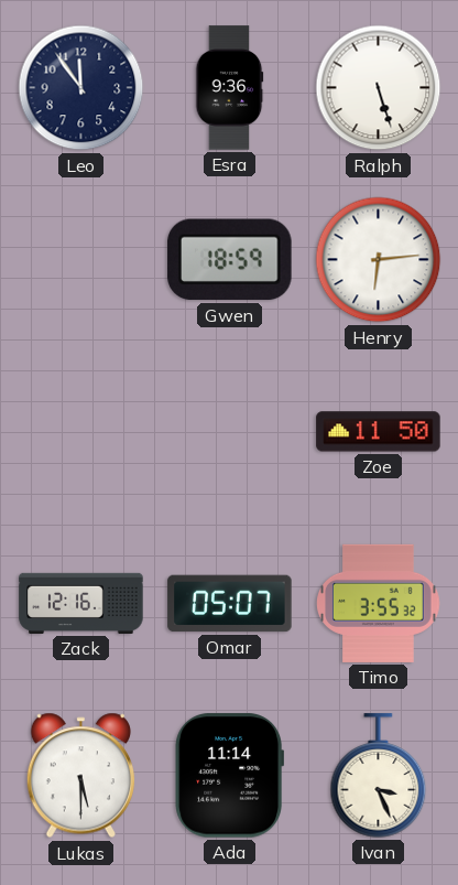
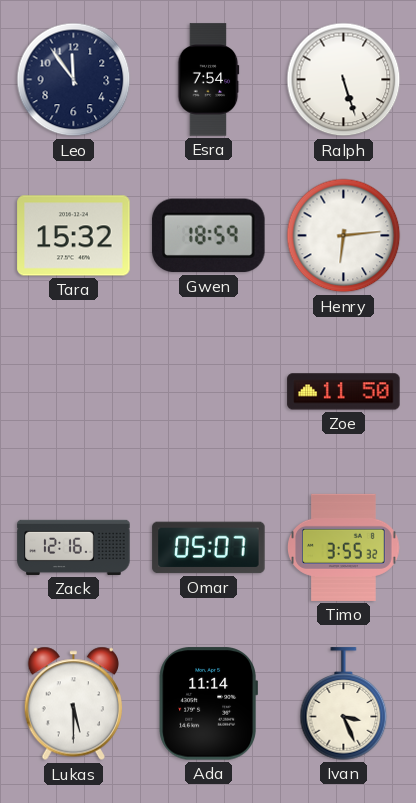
Esra: 9:36 -> 7:54 (208, 80)
Tara: none -> 15:32 (74, 236)
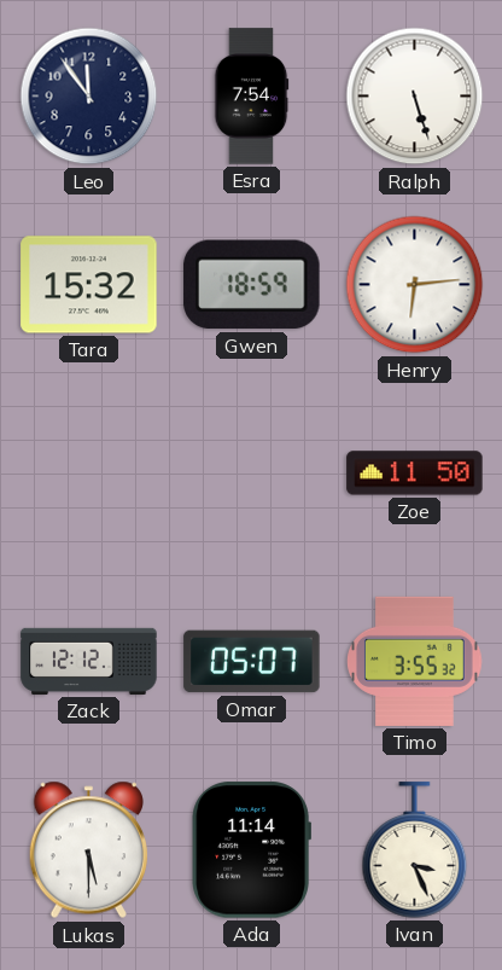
Zack: 12:16 -> 12:12 (89, 661)
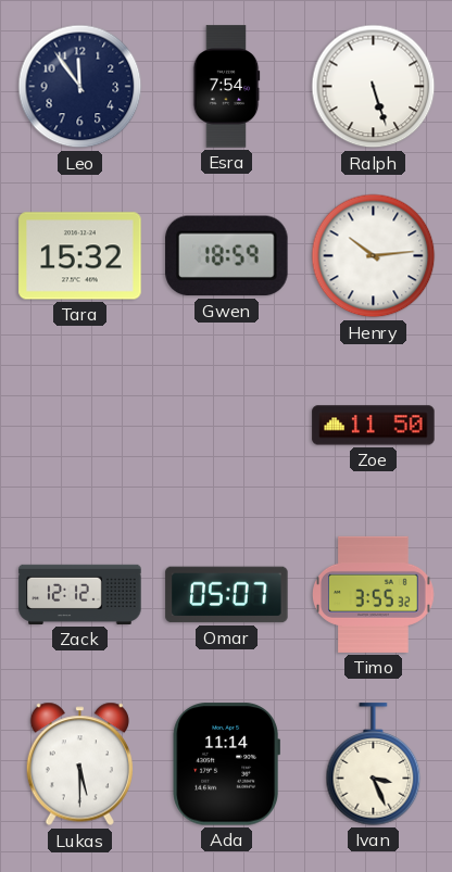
Henry: 6:14 -> 10:14 (374, 256)
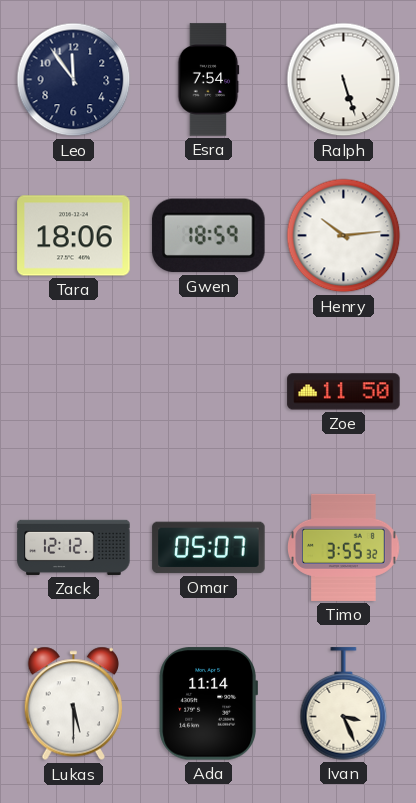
Tara: 15:32 -> 18:06 (74, 236)
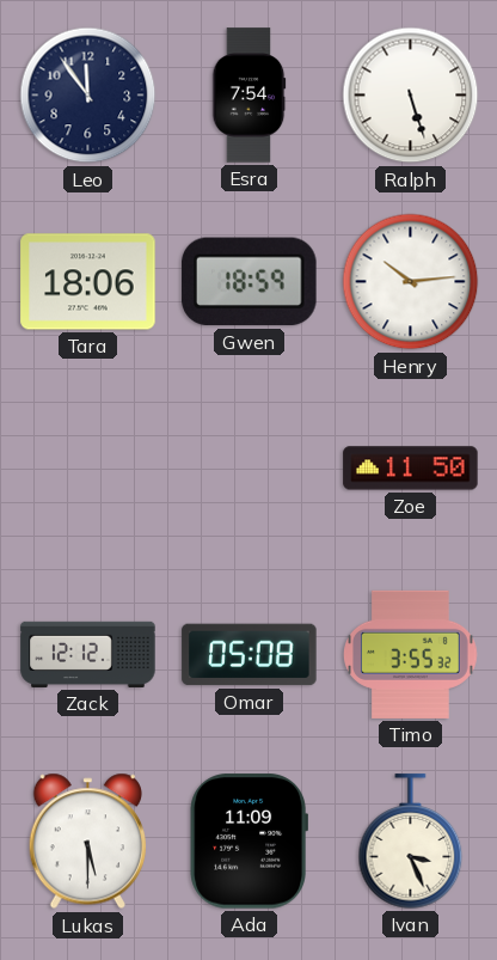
Omar: 05:07 -> 05:08 (250, 655)
Ada: 11:14 -> 11:09 (249, 842)
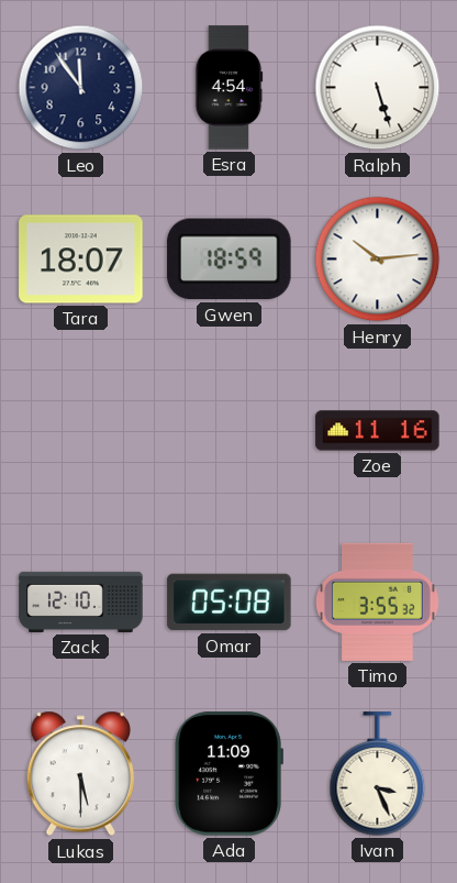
Esra: 7:54 -> 4:54 (228, 88)
Tara: 18:06 -> 18:07 (81, 260)
Zoe: 11:50 -> 11:16 (378, 431)
Zack: 12:12 -> 12:10 (81, 601)
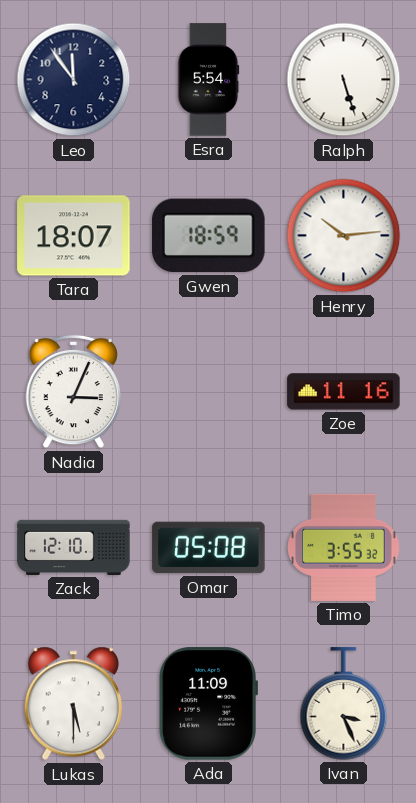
Esra: 4:54 -> 5:54 (208, 80)
Nadia: none -> 3:04 (73, 392)
